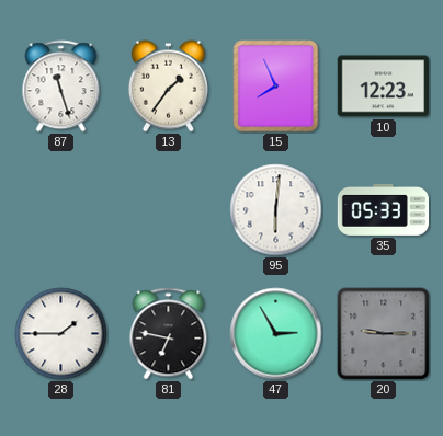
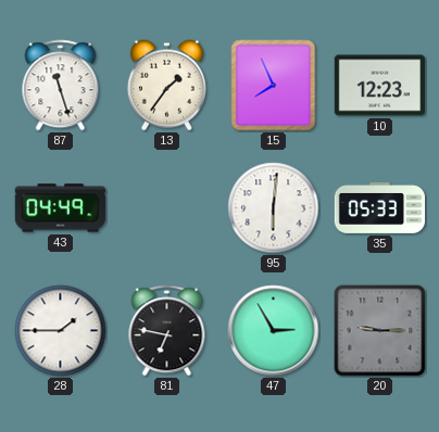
43: none -> 04:49 (60, 208)
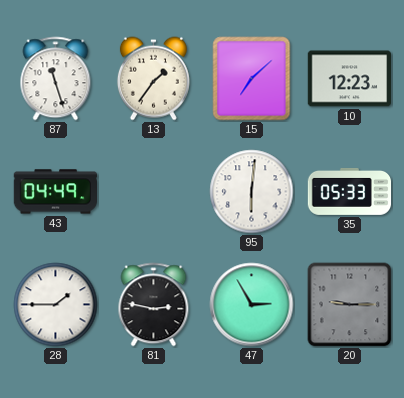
15: 7:56 -> 7:08 (252, 79)
81: 6:47 -> 2:47 (154, 305)
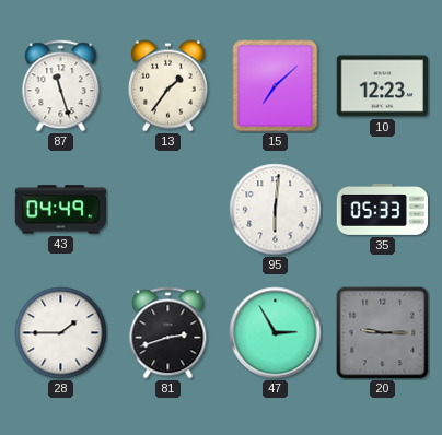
81: 2:47 -> 2:42 (168, 333)
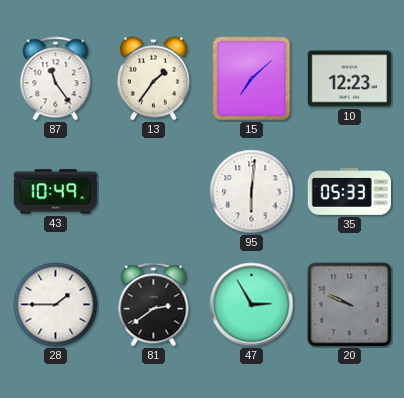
87: 11:27 -> 11:24 (56, 79)
43: 04:49 -> 10:49 (55, 192)
81: 2:42 -> 2:39 (154, 305)
20: 9:15 -> 9:49 (350, 305)
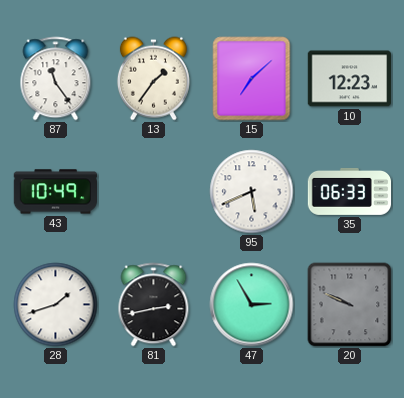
95: 6:01 -> 5:41 (252, 192)
35: 05:33 -> 06:33 (350, 191)
28: 1:45 -> 1:42 (56, 305)
81: 2:39 -> 2:43 (154, 305)
